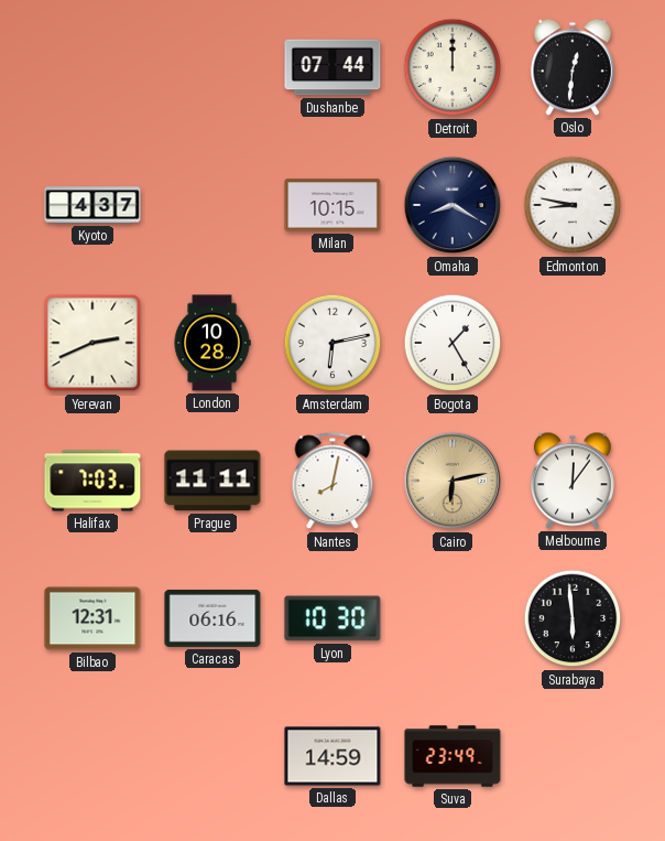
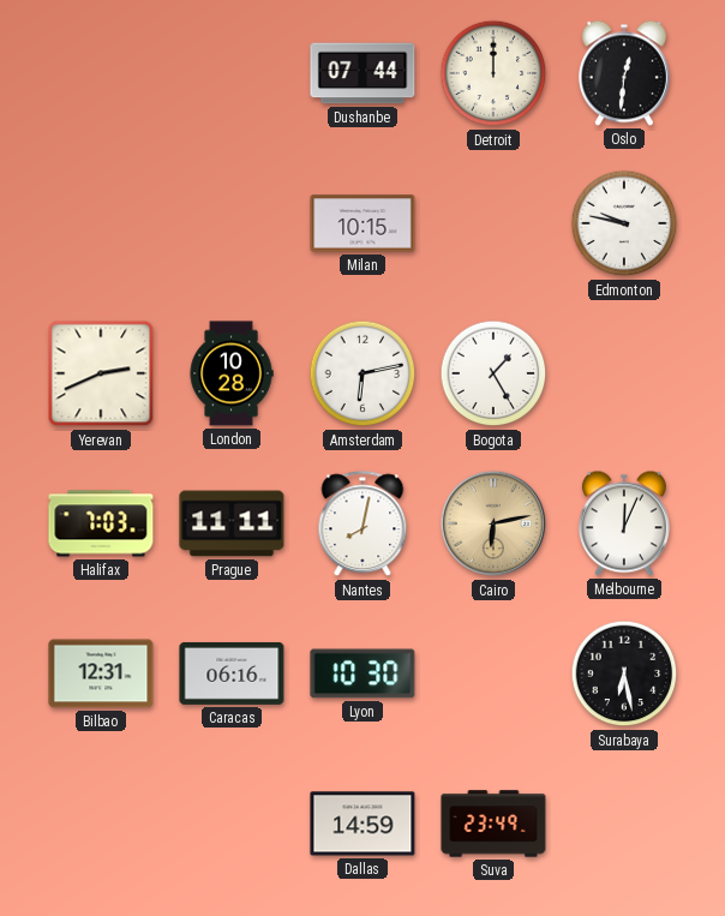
Kyoto: 4:37 -> none (92, 205)
Omaha: 8:20 -> none (453, 205)
Edmonton: 8:47 -> 9:47 (624, 223)
Melbourne: 12:06 -> 12:04 (624, 523)
Surabaya: 5:59 -> 6:28 (624, 673)
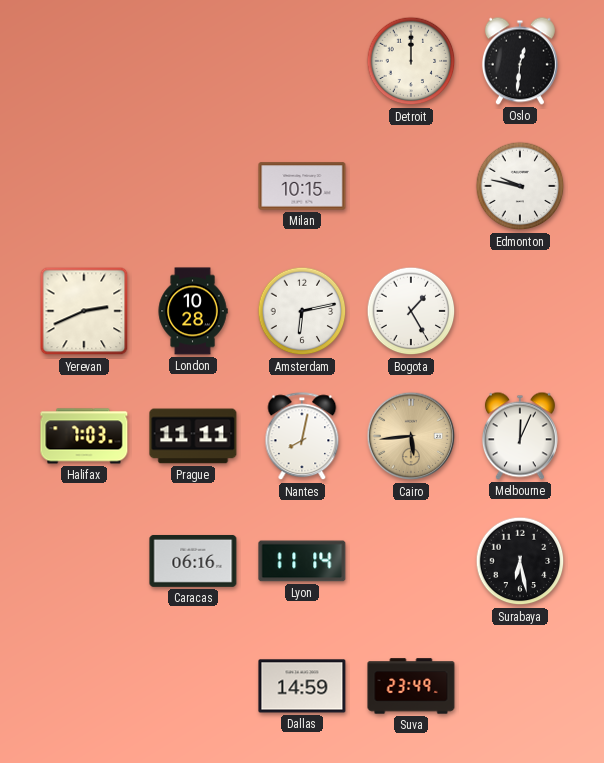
Dushanbe: 07:44 -> none (362, 73)
Cairo: 6:13 -> 5:44 (411, 436)
Bilbao: 12:31 -> none (101, 673)
Lyon: 10:30 -> 11:14 (302, 561)
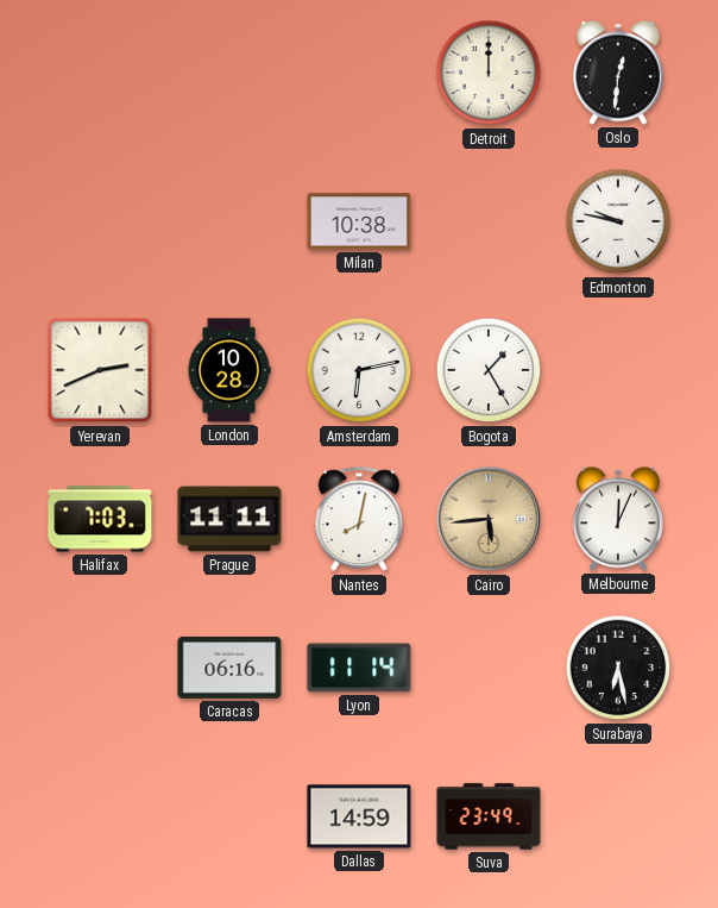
Milan: 10:15 -> 10:38 (359, 221)
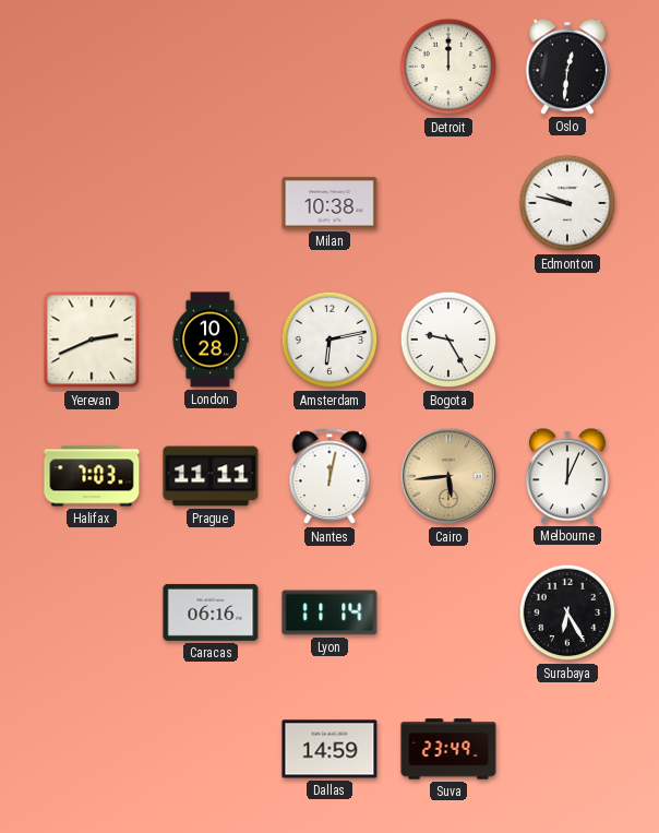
Bogota: 1:25 -> 9:25 (448, 340)
Nantes: 8:02 -> 12:02 (329, 477)
Surabaya: 6:28 -> 6:25 (567, 612)
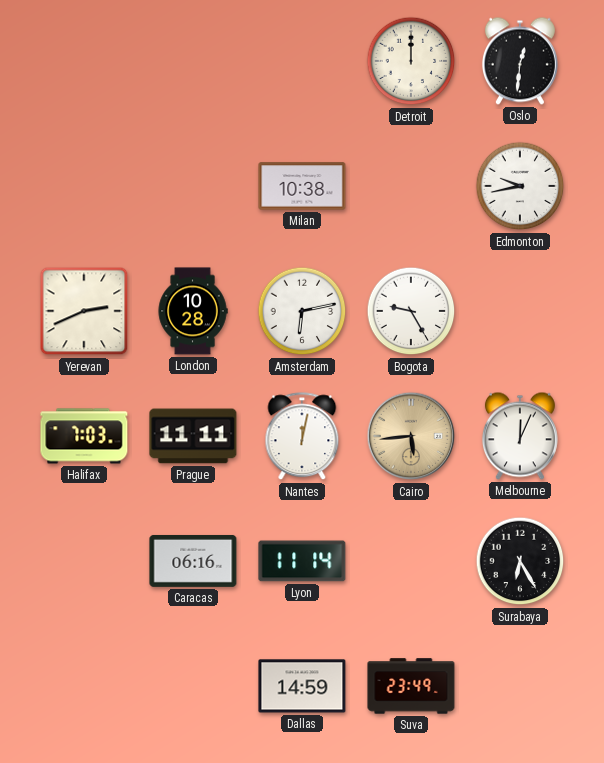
Edmonton: 9:47 -> 9:43 (520, 186)
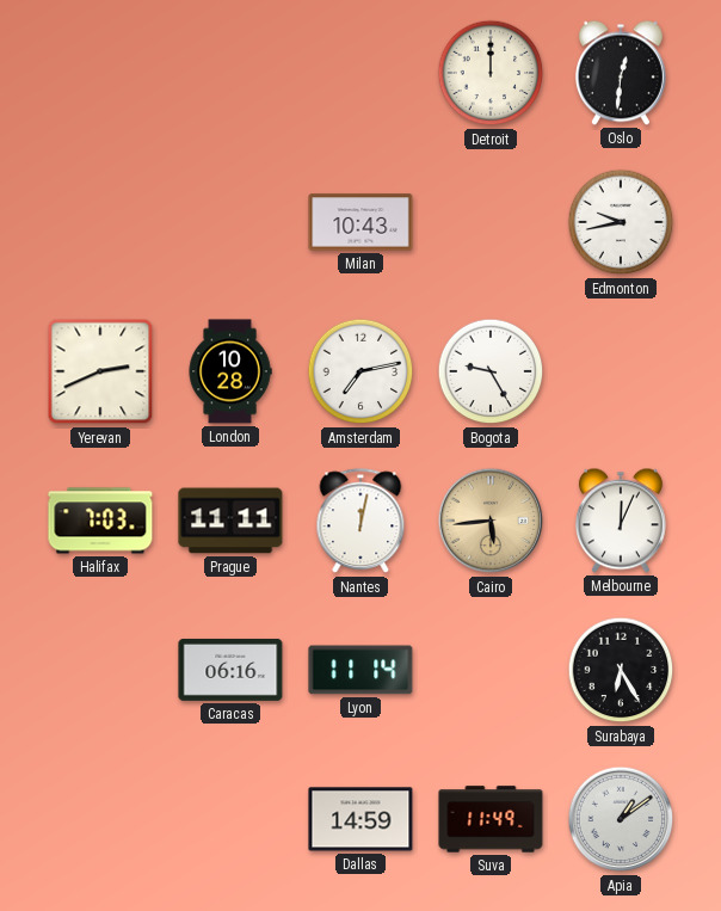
Milan: 10:38 -> 10:43 (360, 222)
Amsterdam: 6:13 -> 7:13 (360, 371)
Suva: 23:49 -> 11:49 (491, 819)
Apia: none -> 1:09 (621, 819)
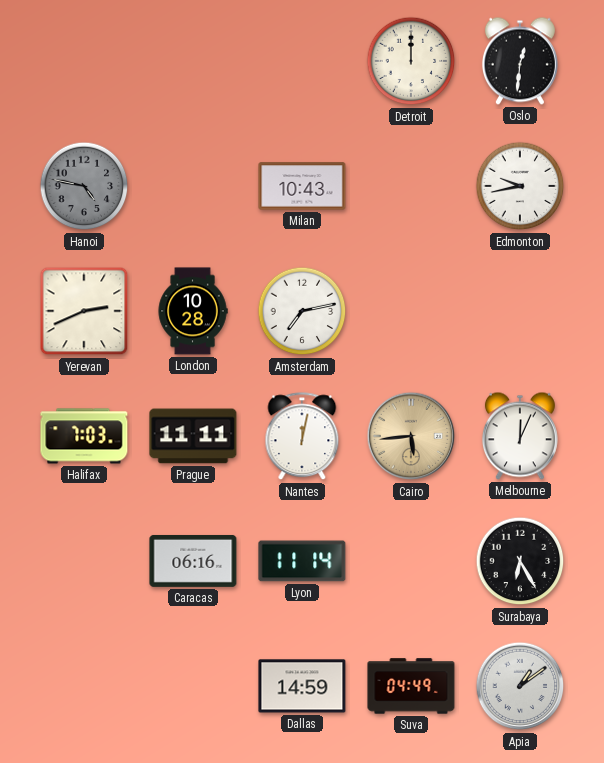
Hanoi: none -> 4:47 (84, 186)
Bogota: 9:25 -> none (491, 371)
Suva: 11:49 -> 04:49 (411, 686)
